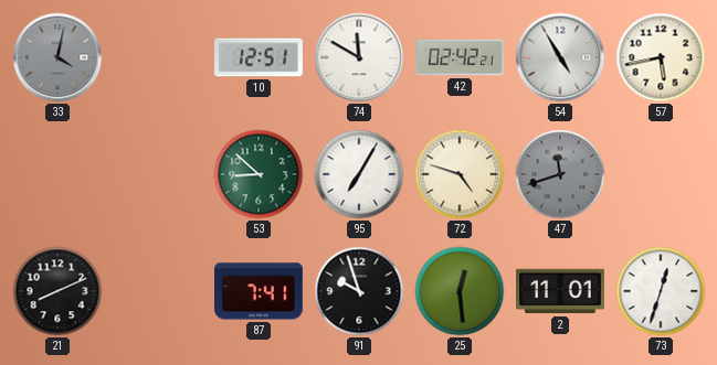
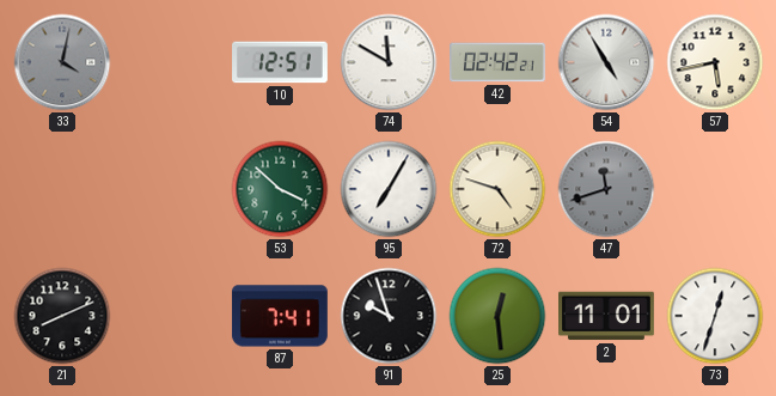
53: 8:52 -> 3:52 (280, 189)
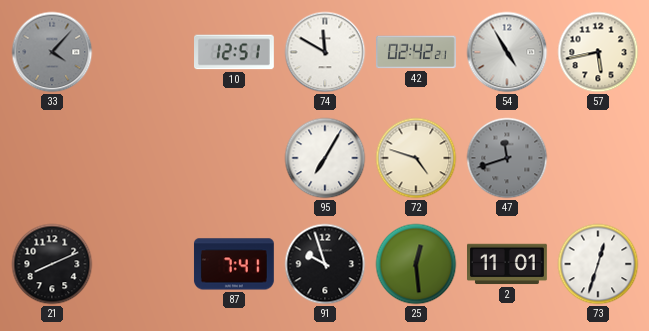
33: 4:02 -> 4:07 (52, 52)
53: 3:52 -> none (280, 189)
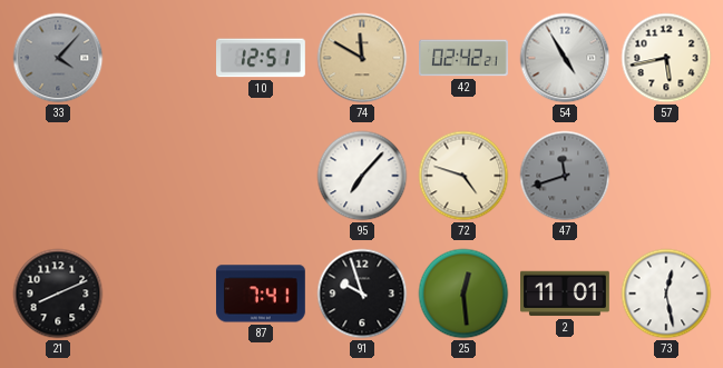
74 dial: white -> champagne (362, 58)
95: 7:05 -> 7:07 (362, 176)
73: 12:33 -> 12:28 (666, 294)
